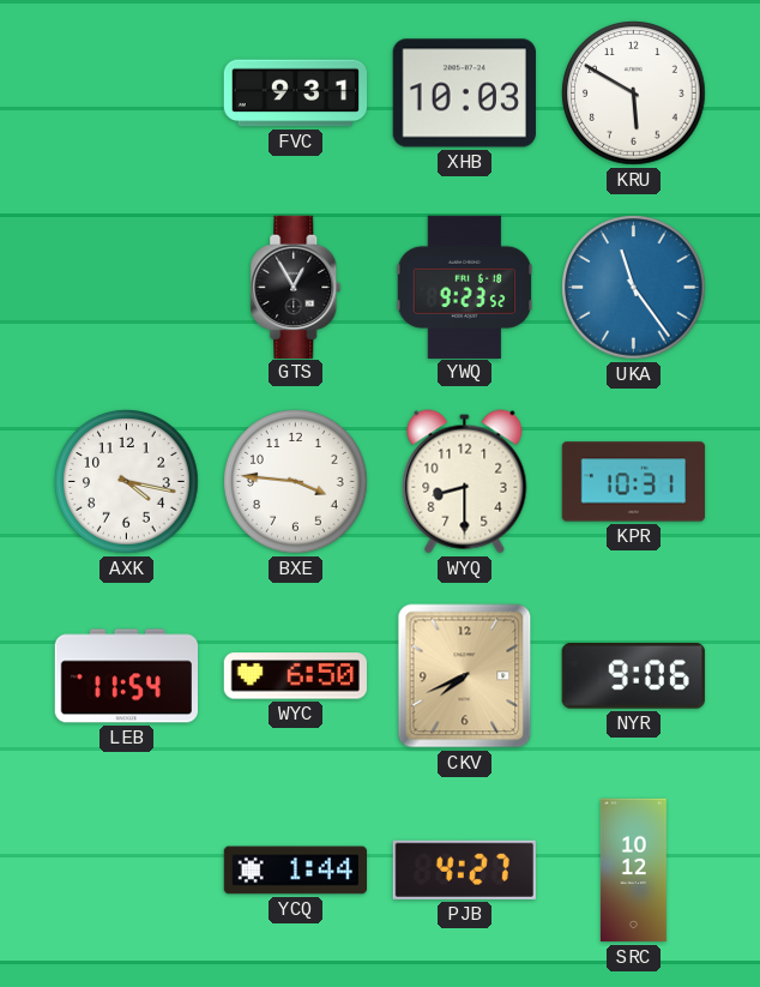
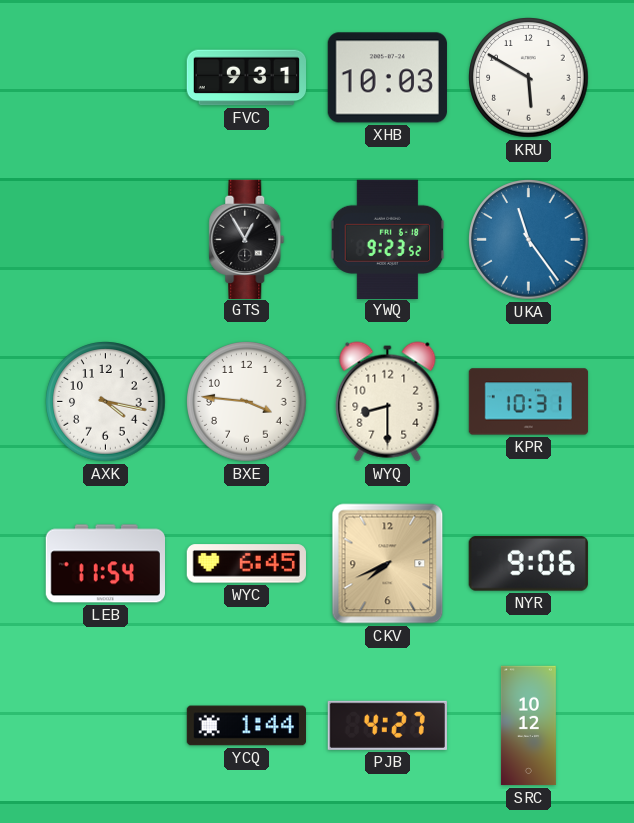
WYC: 6:50 -> 6:45 (246, 564)
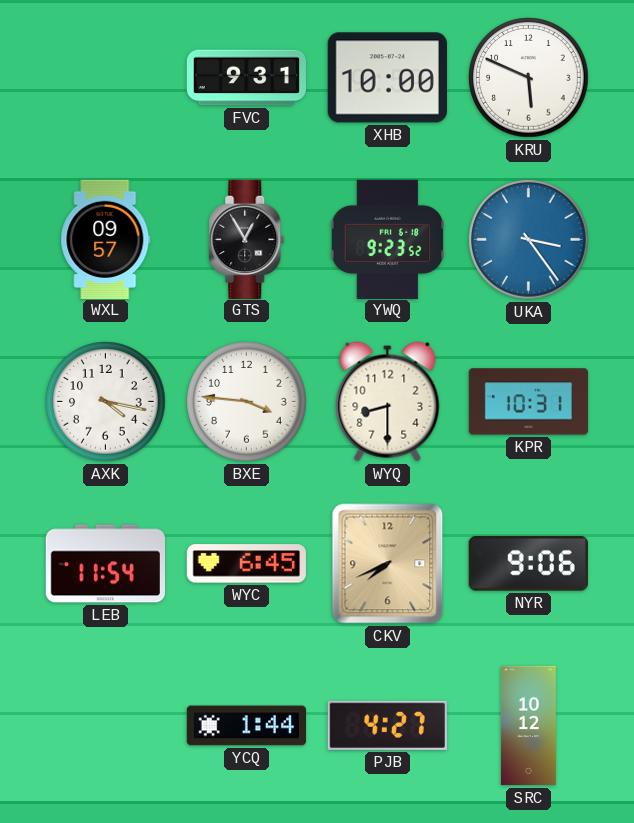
XHB: 10:03 -> 10:00 (387, 78)
KRU: 5:50 -> 5:49 (529, 78)
WXL: none -> 09:57 (106, 239)
UKA: 11:24 -> 3:24 (529, 240)
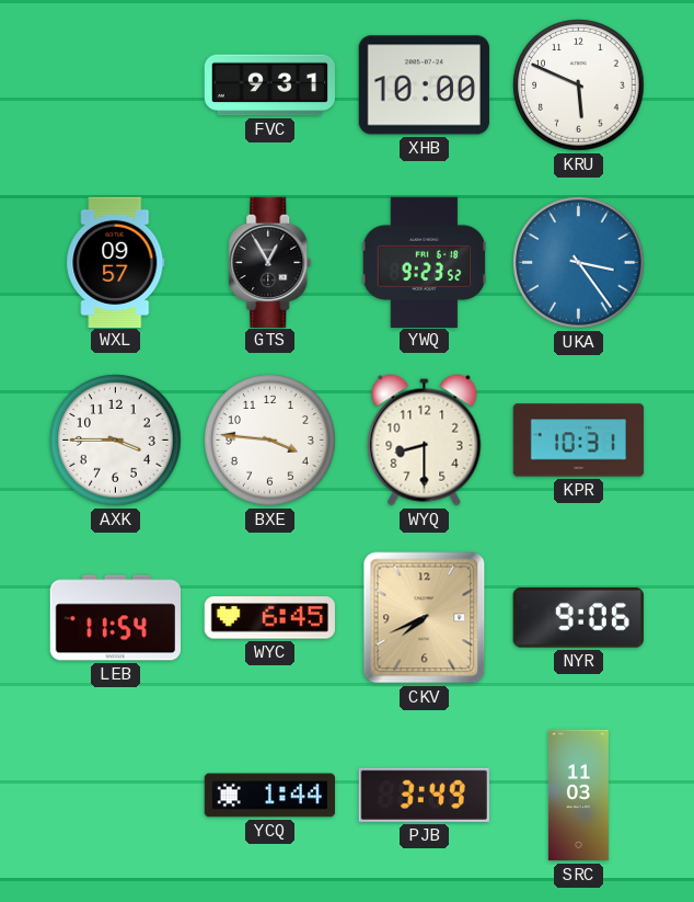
AXK: 4:17 -> 3:45 (116, 441)
PJB: 4:27 -> 3:49 (424, 795)
SRC: 10:12 -> 11:03 (578, 796)
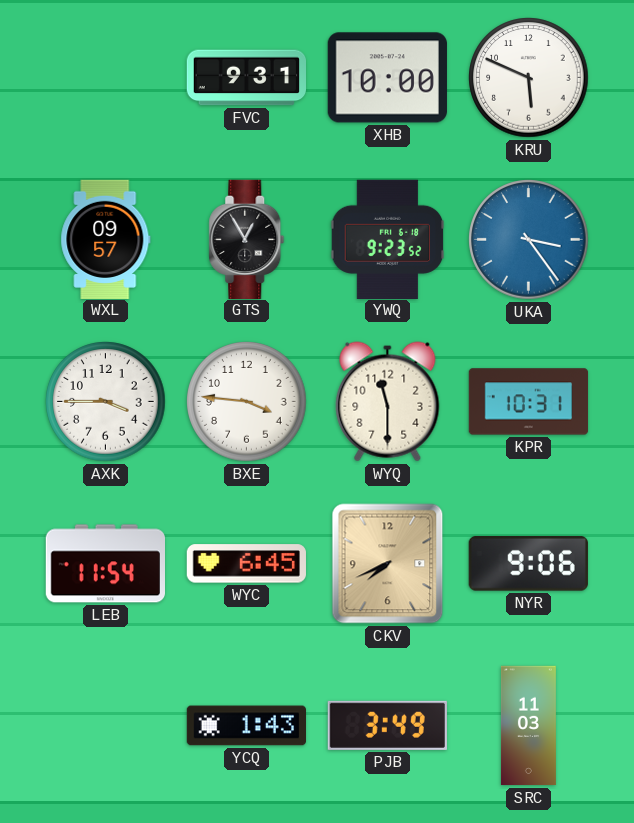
WYQ: 8:30 -> 11:30 (388, 402)
YCQ: 1:44 -> 1:43 (246, 726)
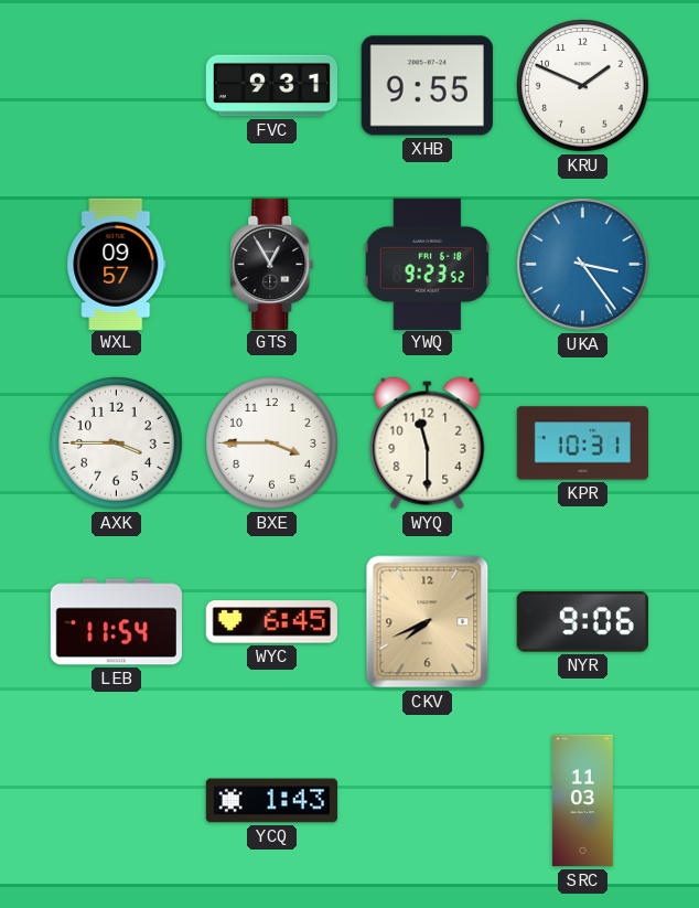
XHB: 10:00 -> 9:55 (427, 86)
KRU: 5:49 -> 1:49 (583, 86)
BXE: 3:46 -> 3:45 (272, 444)
PJB: 3:49 -> none (387, 725)
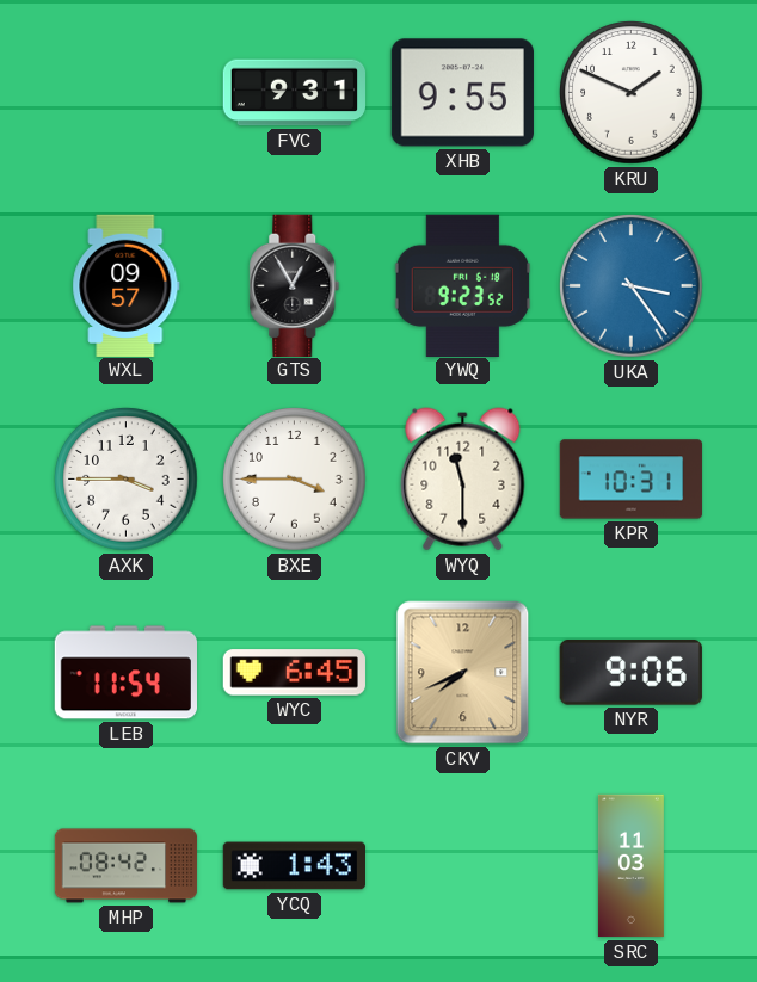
MHP: none -> 08:42 (127, 866)
